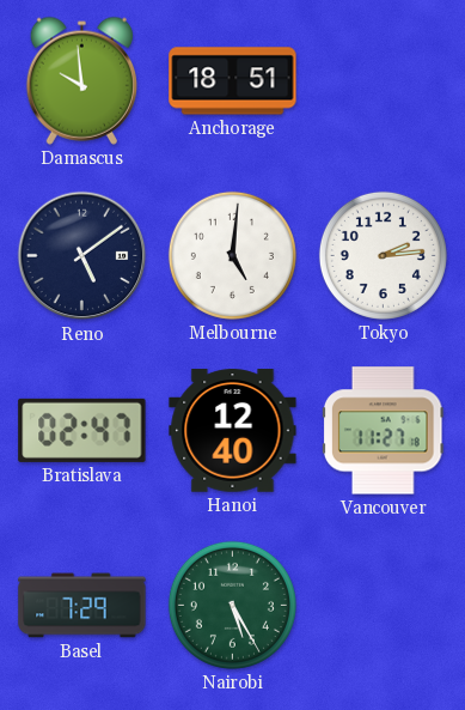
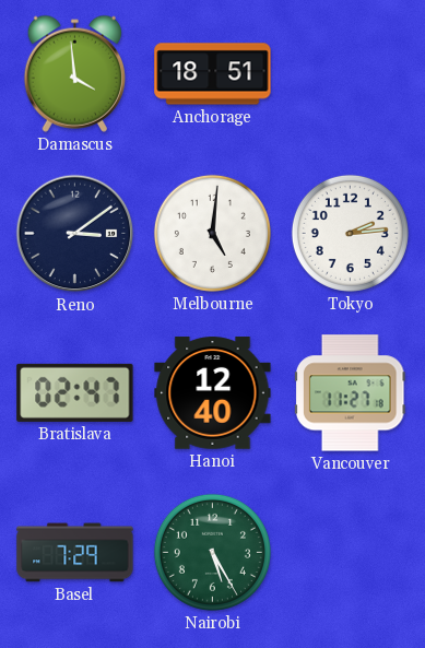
Damascus: 9:59 -> 3:59 (74, 73)
Reno: 5:09 -> 3:09 (75, 234)
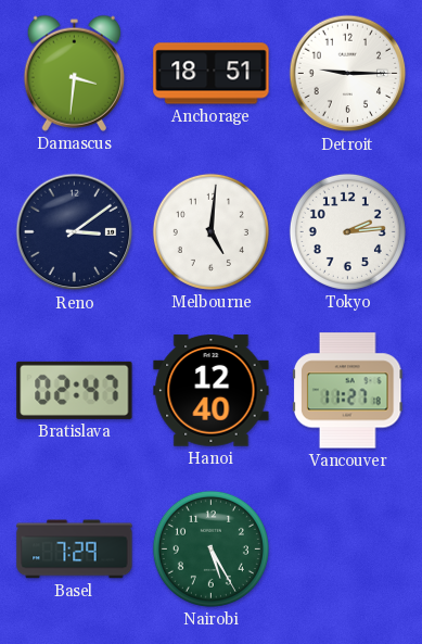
Damascus: 3:59 -> 3:31 (74, 73)
Detroit: none -> 9:15 (348, 74)
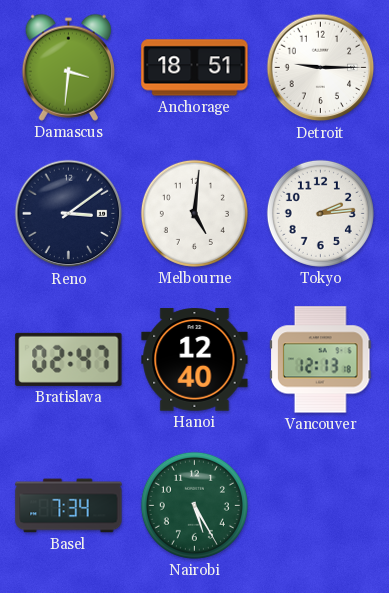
Vancouver: 11:27 -> 12:13 (320, 360)
Basel: 7:29 -> 7:34 (69, 506)
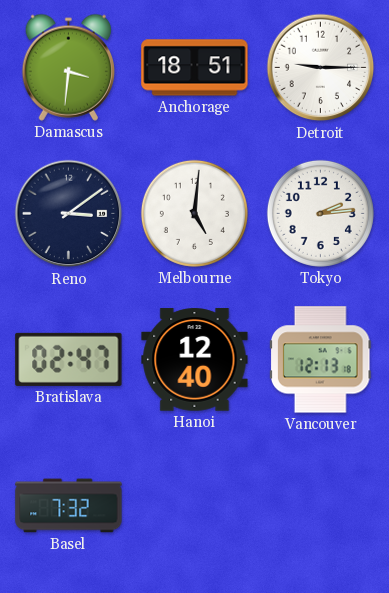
Basel: 7:34 -> 7:32 (69, 506)
Nairobi: 5:25 -> none (194, 505)
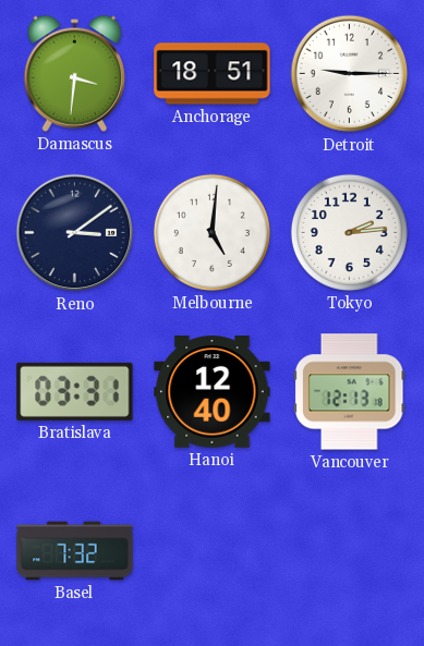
Bratislava: 02:47 -> 03:31 (75, 391)
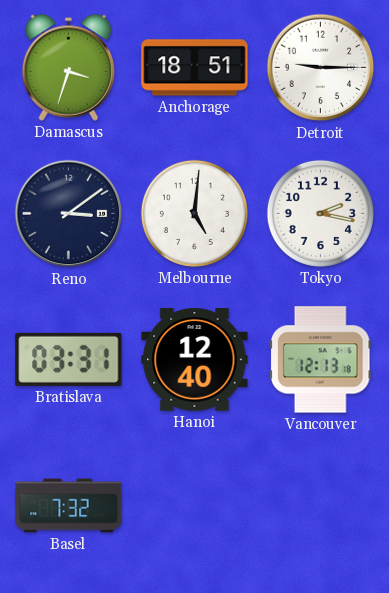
Damascus: 3:31 -> 3:33 (68, 67)
Tokyo: 2:14 -> 2:17 (320, 213)
